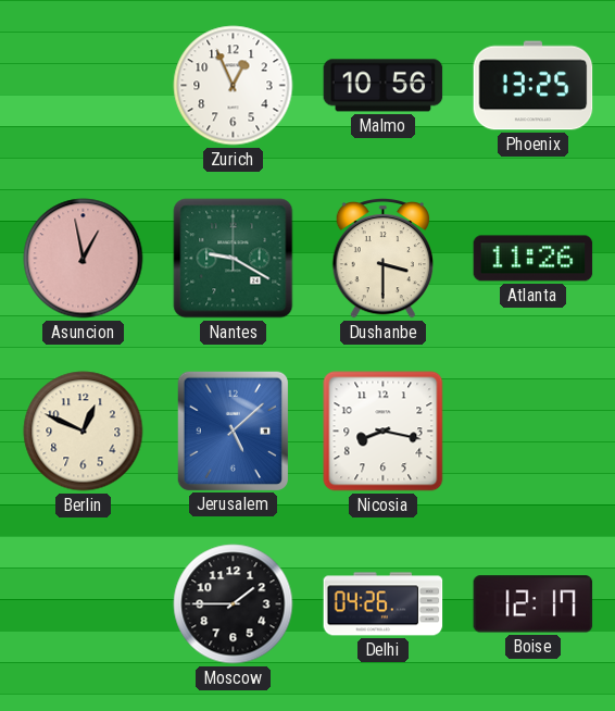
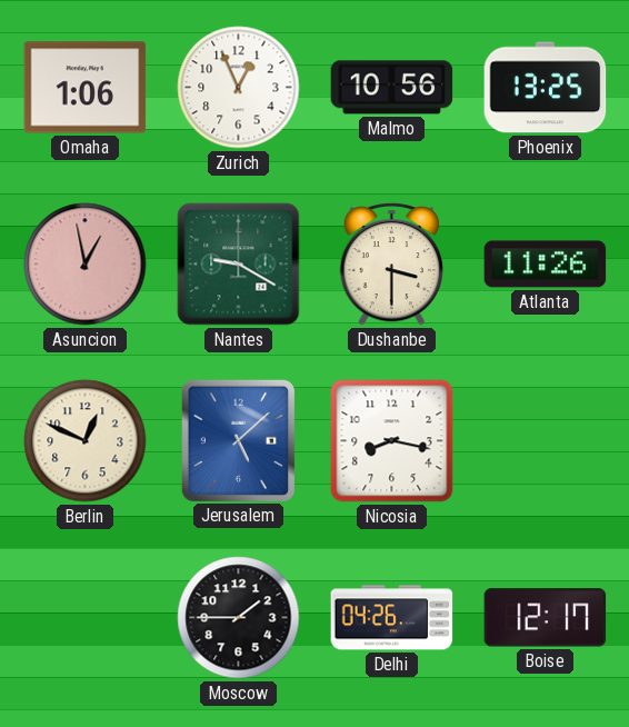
Omaha: none -> 1:06 (86, 88)
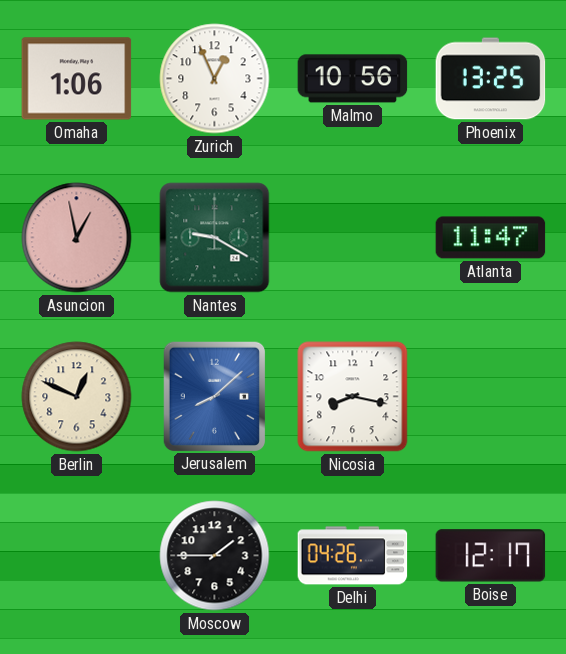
Dushanbe: 3:30 -> none (391, 263)
Atlanta: 11:26 -> 11:47 (491, 238)
Jerusalem: 5:08 -> 8:08 (214, 396)
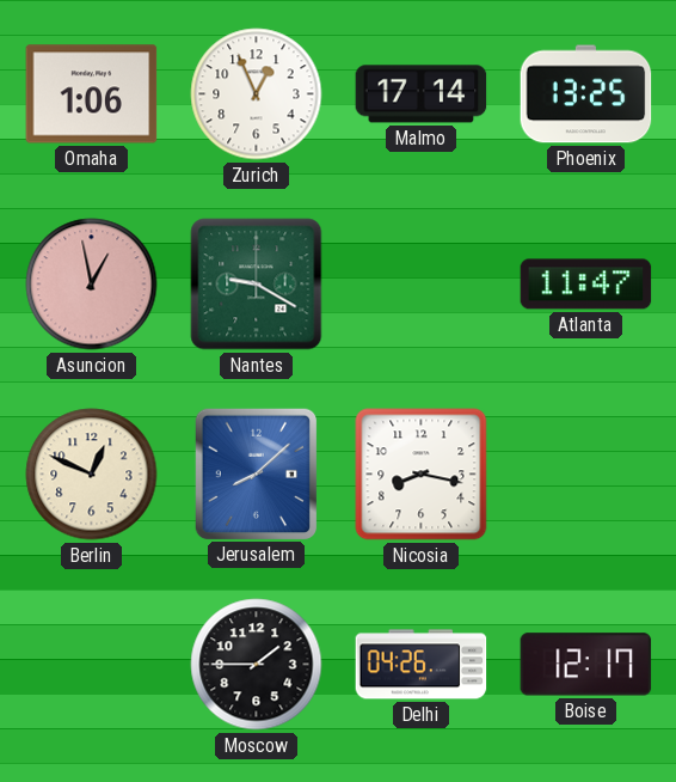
Malmo: 10:56 -> 17:14 (422, 94)
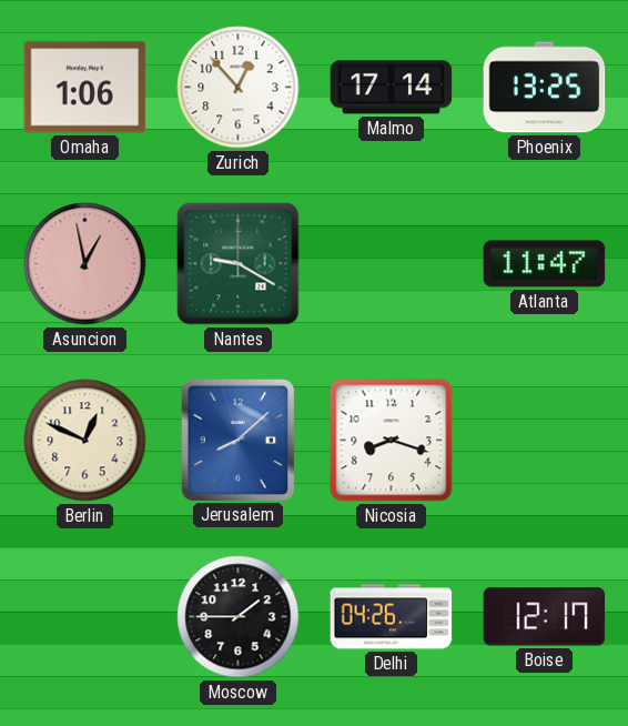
Zurich: 12:56 -> 12:53 (239, 88)
Nicosia: 8:17 -> 8:18 (392, 441)
